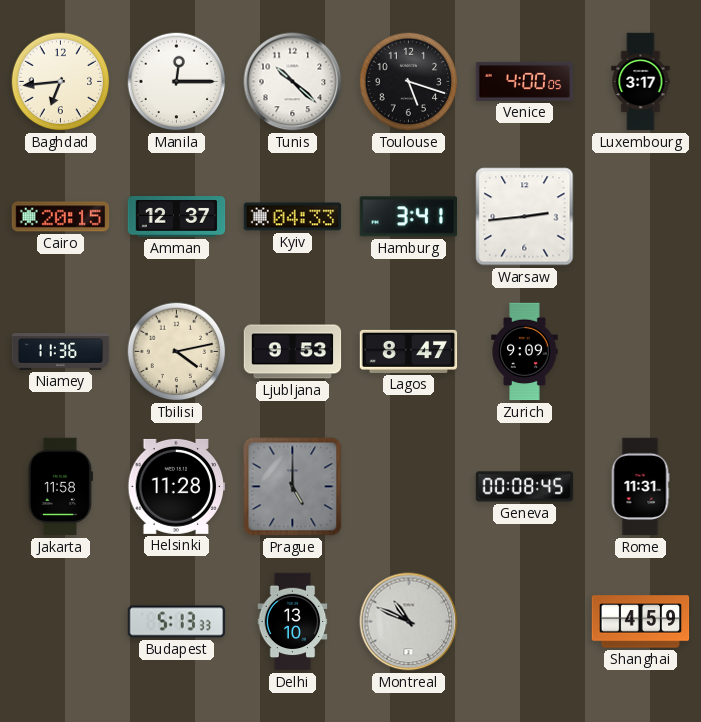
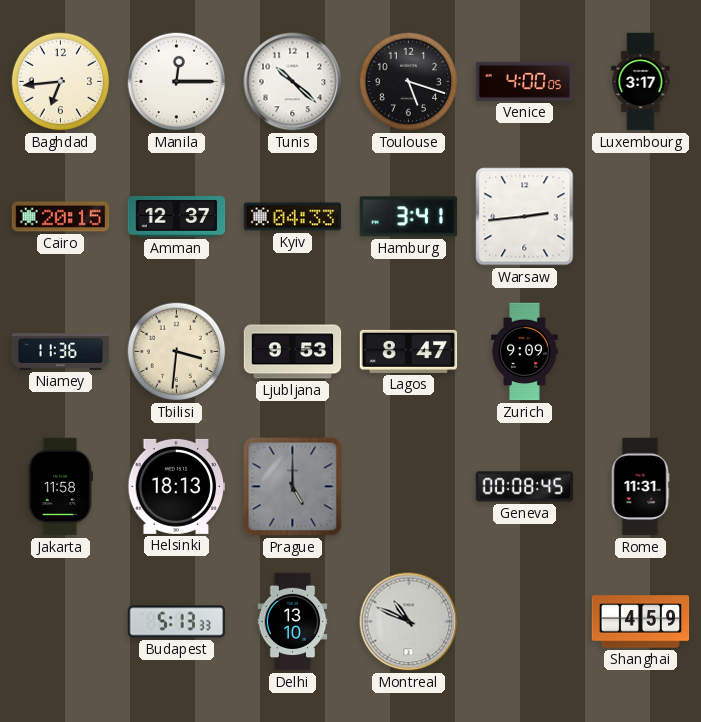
Tbilisi: 4:13 -> 3:31 (177, 352)
Helsinki: 11:28 -> 18:13 (177, 486)
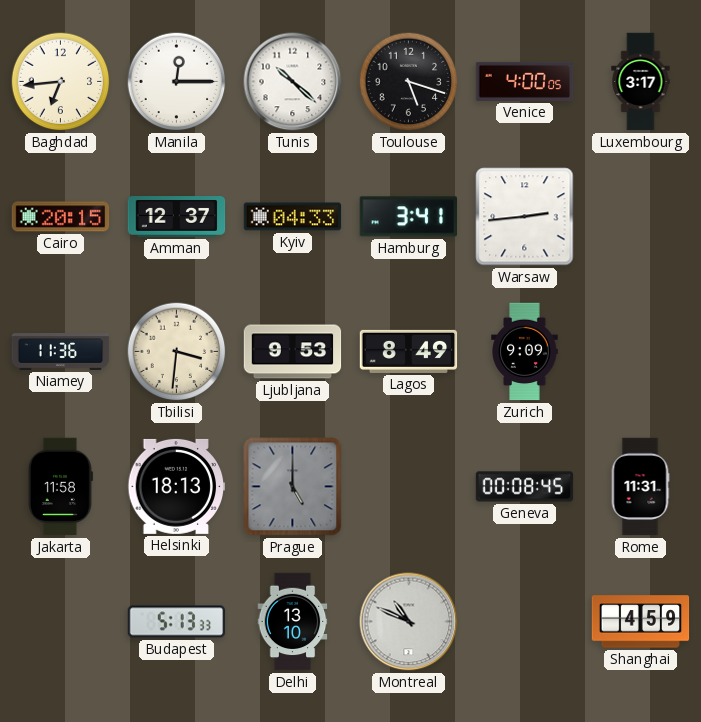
Lagos: 8:47 -> 8:49 (409, 351)
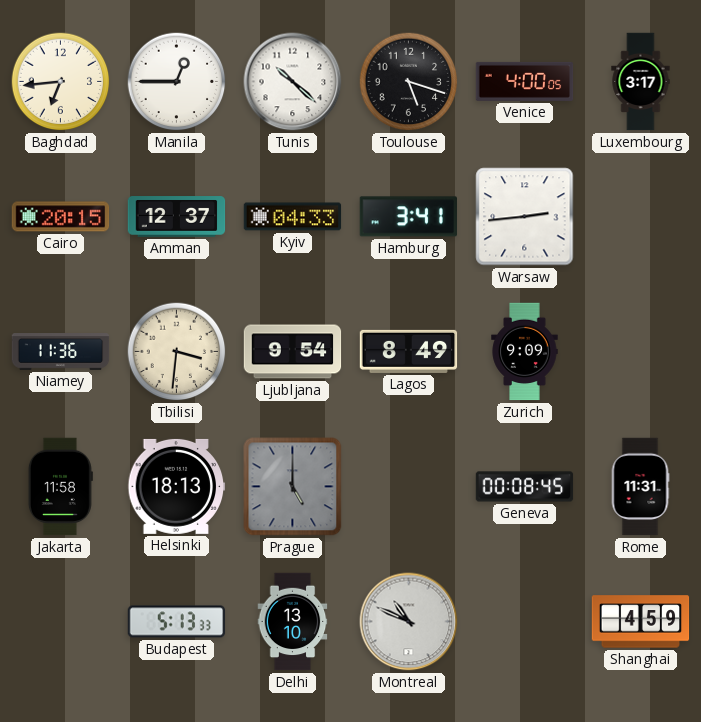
Manila: 12:15 -> 12:45 (177, 82)
Ljubljana: 9:53 -> 9:54 (293, 352)
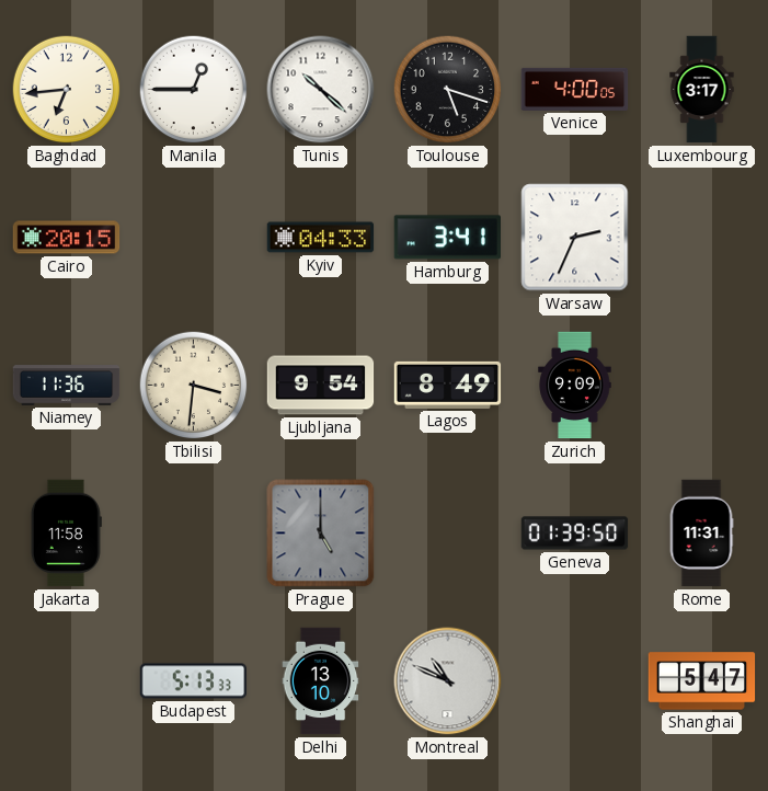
Amman: 12:37 -> none (177, 217)
Warsaw: 2:44 -> 2:34 (575, 238)
Helsinki: 18:13 -> none (177, 486)
Geneva: 00:08 -> 01:39 (575, 534)
Shanghai: 4:59 -> 5:47 (702, 681)
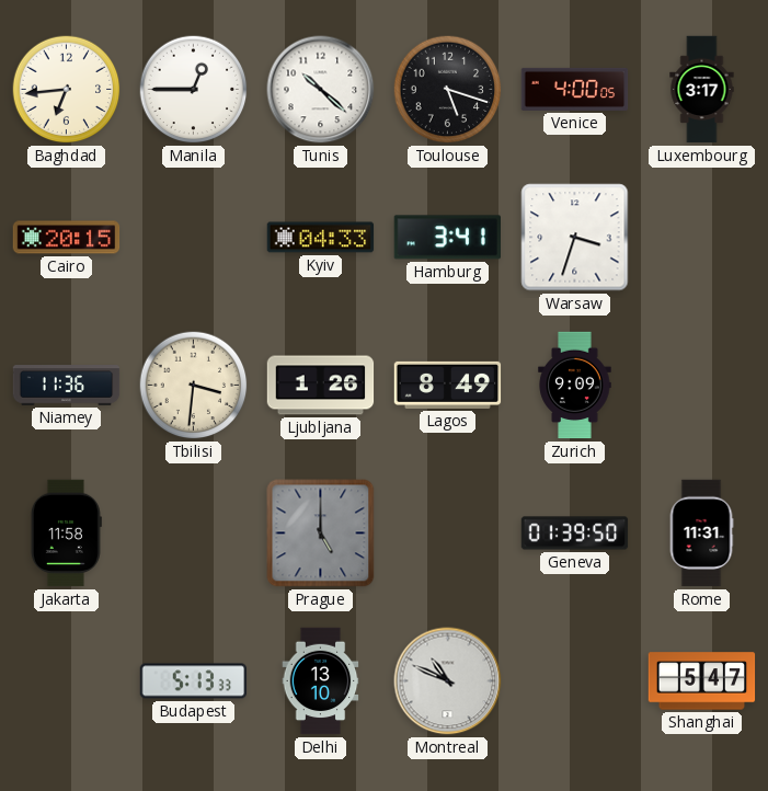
Warsaw: 2:34 -> 3:33 (575, 238)
Ljubljana: 9:54 -> 1:26 (321, 386)
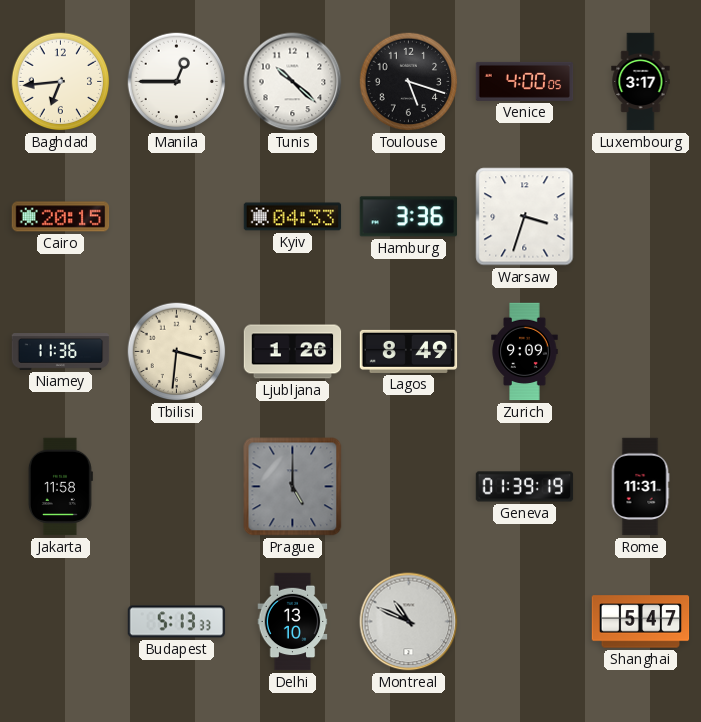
Hamburg: 3:41 -> 3:36 (408, 217)
Geneva: 01:39:50 -> 01:39:19 (525, 487)
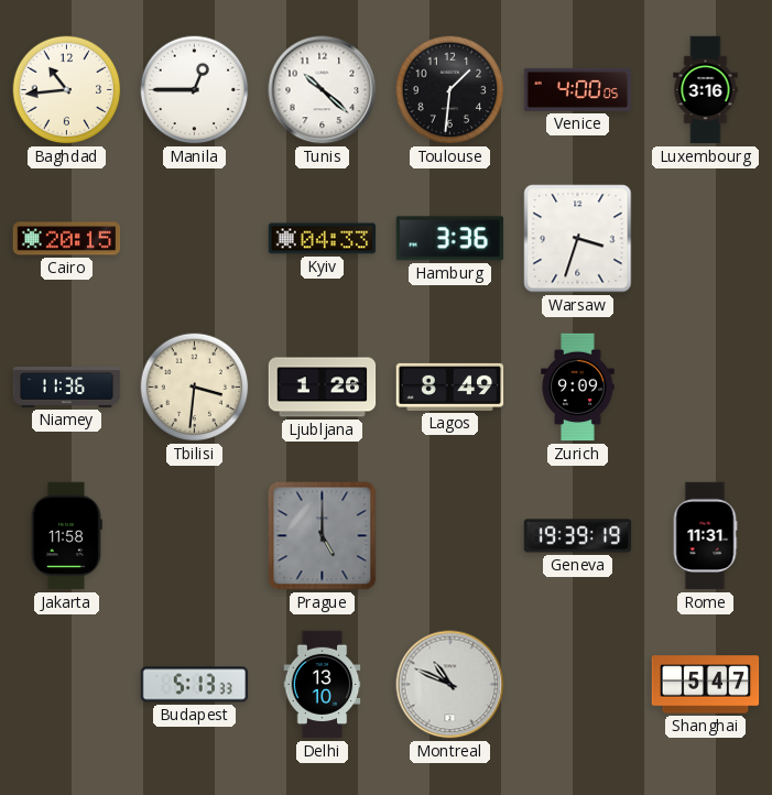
Baghdad: 6:44 -> 10:44 (67, 90)
Toulouse: 5:18 -> 1:31 (450, 90)
Luxembourg: 3:17 -> 3:16 (706, 90)
Geneva: 01:39 -> 19:39 (578, 536)
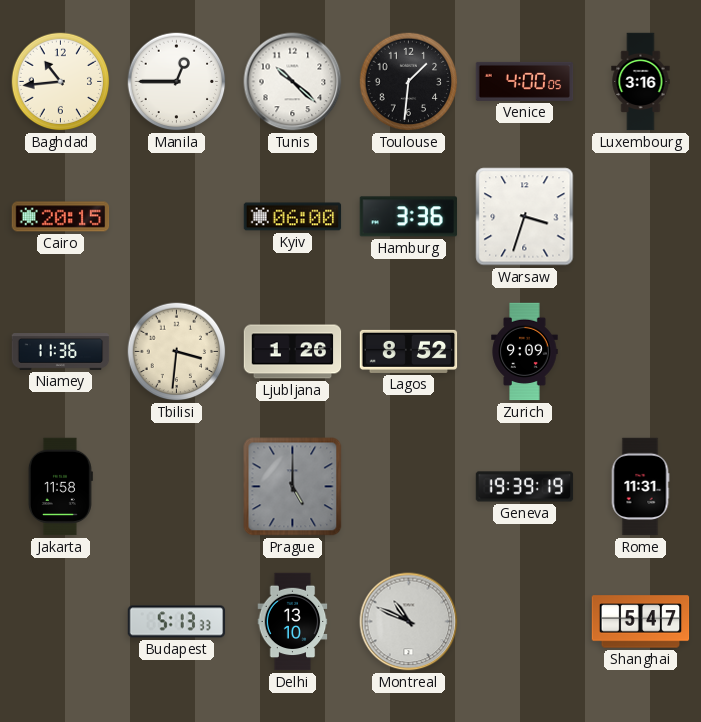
Kyiv: 04:33 -> 06:00 (293, 217)
Lagos: 8:49 -> 8:52 (409, 351)
